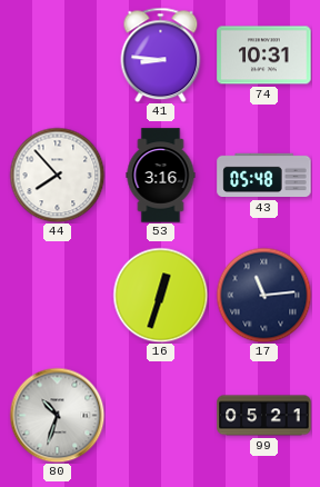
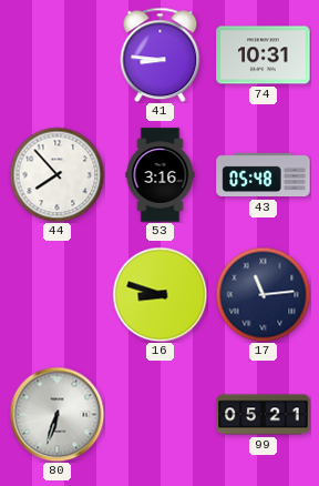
16: 12:33 -> 8:48 (159, 294)
80: 10:33 -> 6:33 (56, 414)
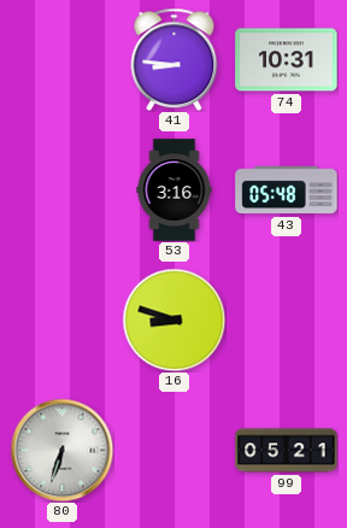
44: 7:53 -> none (56, 174)
17: 11:14 -> none (263, 294)
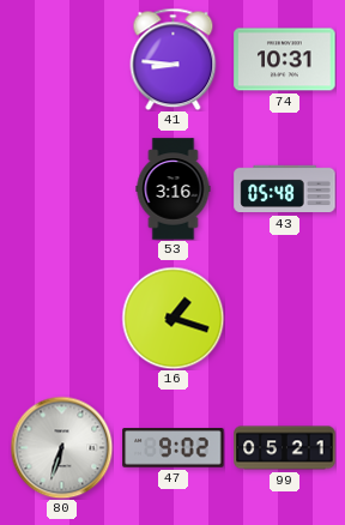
16: 8:48 -> 1:18 (172, 318)
47: none -> 9:02 (174, 448)
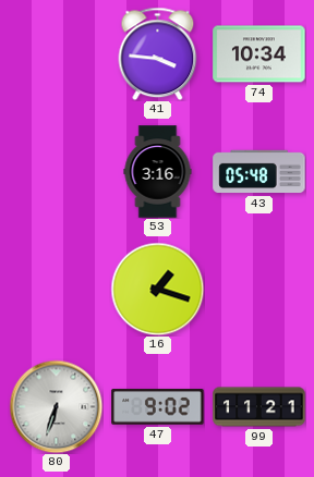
41: 8:46 -> 3:46 (158, 53)
74: 10:31 -> 10:34 (259, 54)
99: 05:21 -> 11:21 (259, 407)
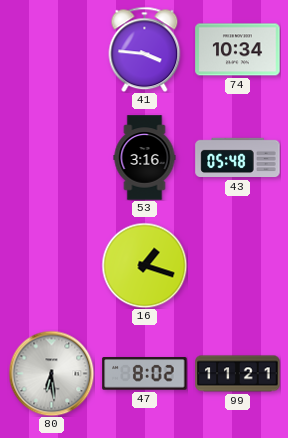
80: 6:33 -> 6:29 (51, 373)
47: 9:02 -> 8:02 (145, 374)
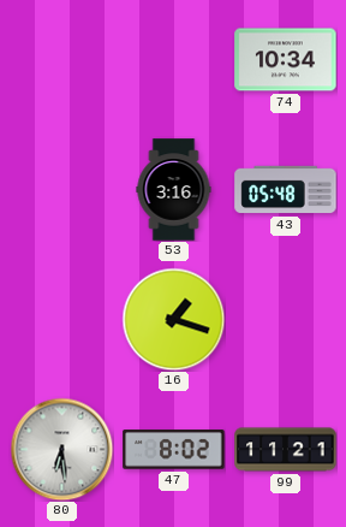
41: 3:46 -> none (145, 49)
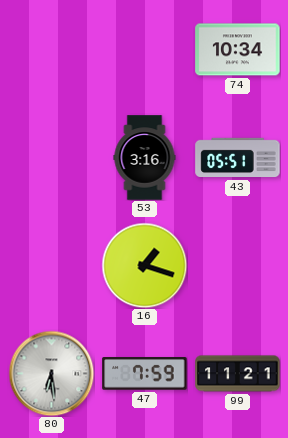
43: 05:48 -> 05:51 (238, 158)
47: 8:02 -> 7:59 (145, 374)
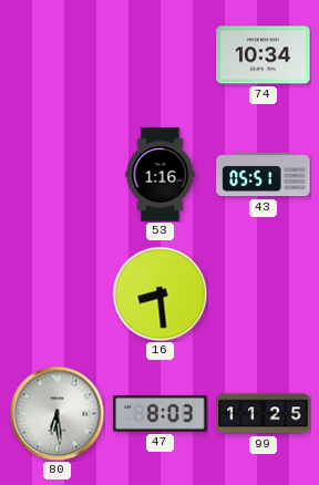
53: 3:16 -> 1:16 (161, 175)
16: 1:18 -> 8:29 (159, 293)
47: 7:59 -> 8:03 (161, 414)
99: 11:21 -> 11:25 (264, 414)
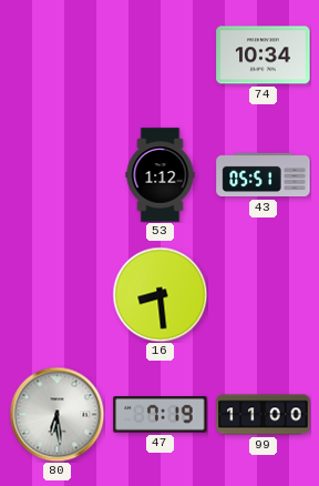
53: 1:16 -> 1:12 (161, 175)
47: 8:03 -> 7:19 (161, 415)
99: 11:25 -> 11:00 (264, 415)
